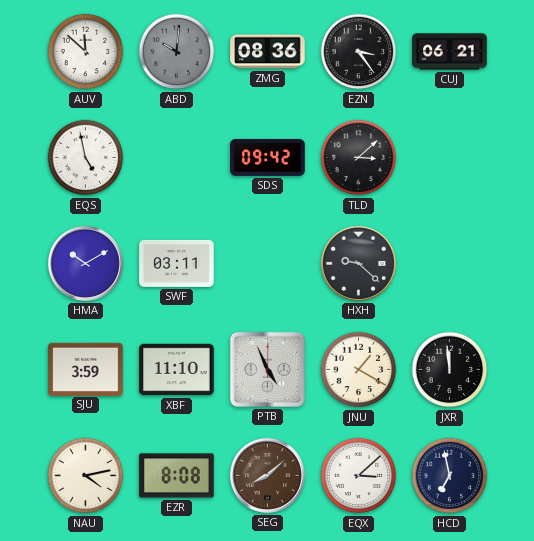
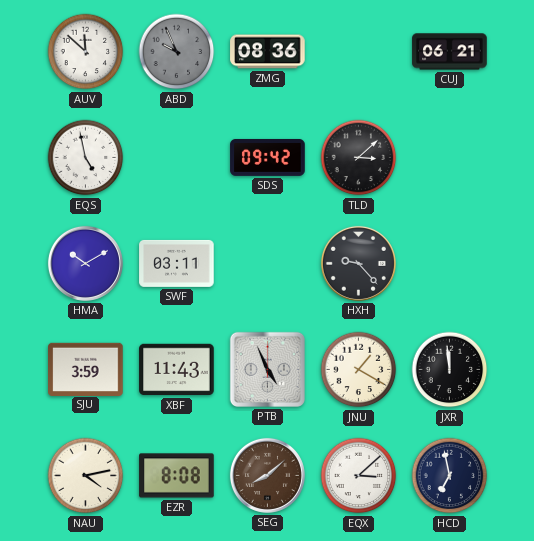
ABD: 10:01 -> 9:56 (177, 52)
EZN: 3:24 -> none (359, 52)
HXH: 9:22 -> 9:23 (358, 263)
XBF: 11:10 -> 11:43 (177, 370)
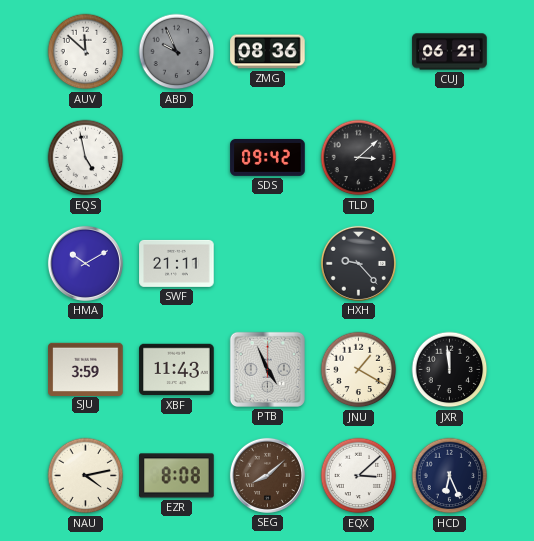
SWF: 03:11 -> 21:11 (177, 263)
HCD: 6:58 -> 6:26 (450, 476)
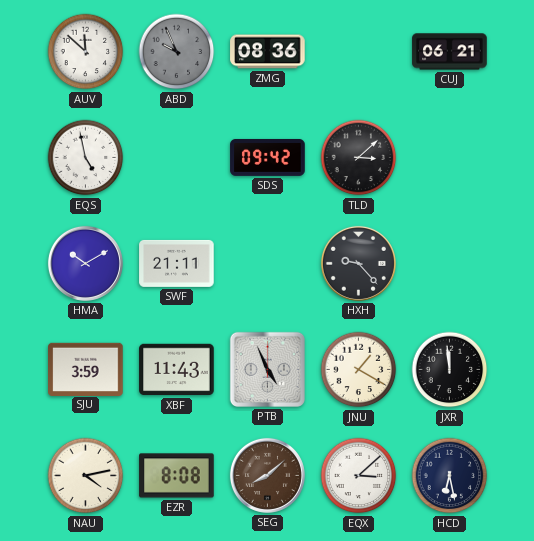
HCD: 6:26 -> 6:28 (450, 476)
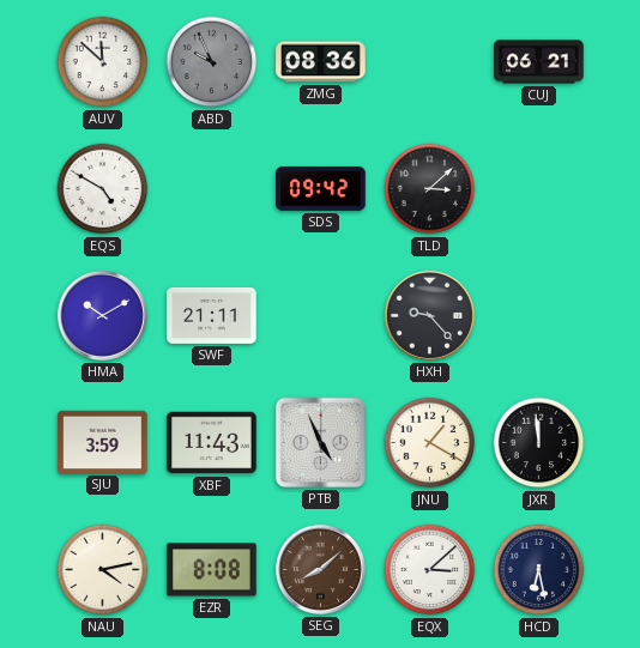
EQS: 4:58 -> 4:50 (103, 189)
